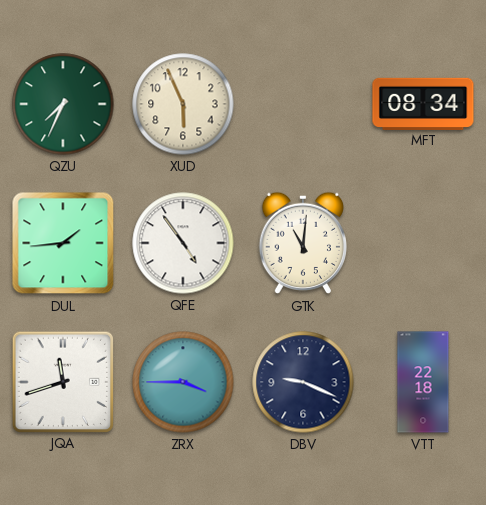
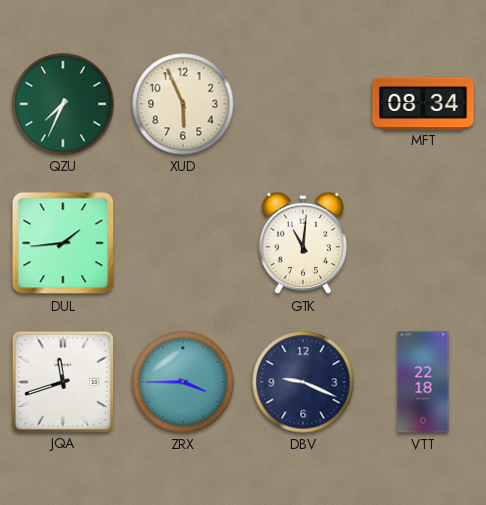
QFE: 4:54 -> none (183, 243)
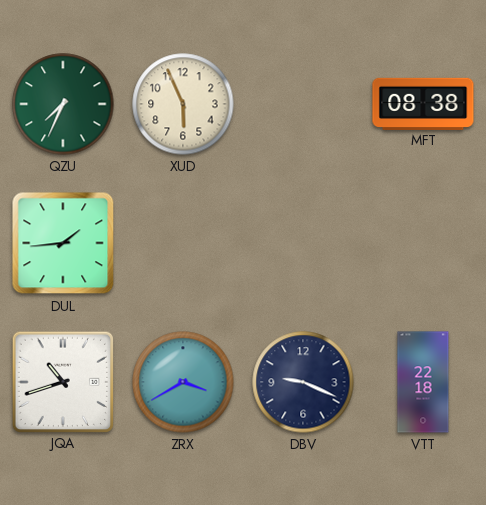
MFT: 08:34 -> 08:38 (423, 103)
GTK: 11:01 -> none (302, 243)
JQA: 11:42 -> 10:42 (62, 381)
ZRX: 3:45 -> 3:40 (183, 382)
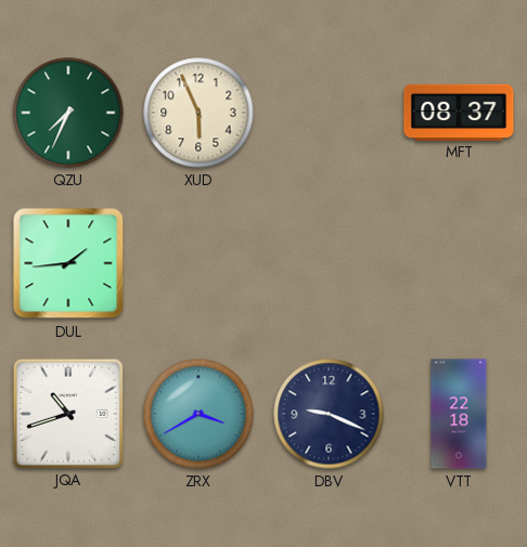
MFT: 08:38 -> 08:37 (459, 112)
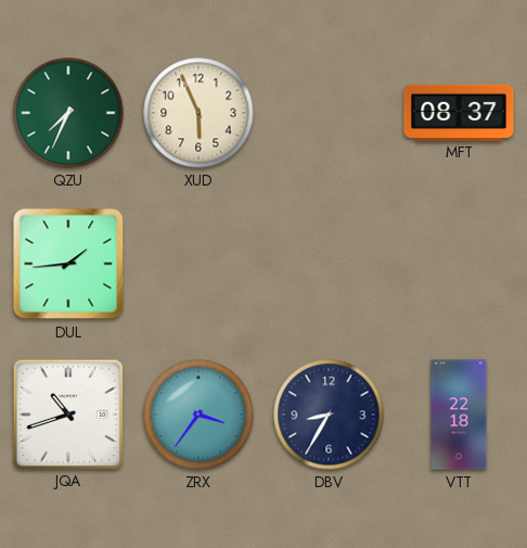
ZRX: 3:40 -> 3:36 (198, 415)
DBV: 9:19 -> 8:35 (329, 415)
